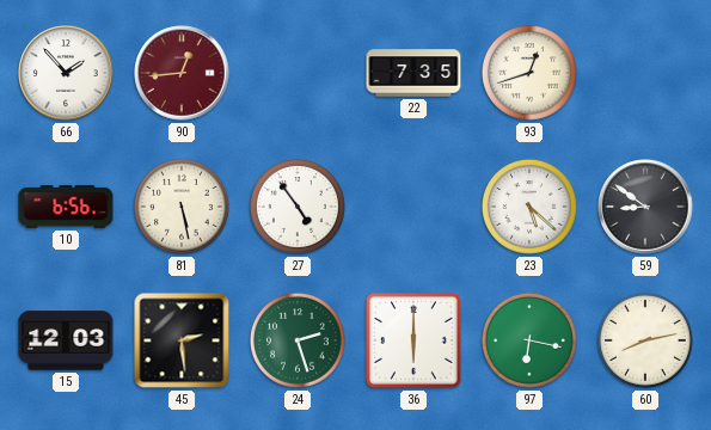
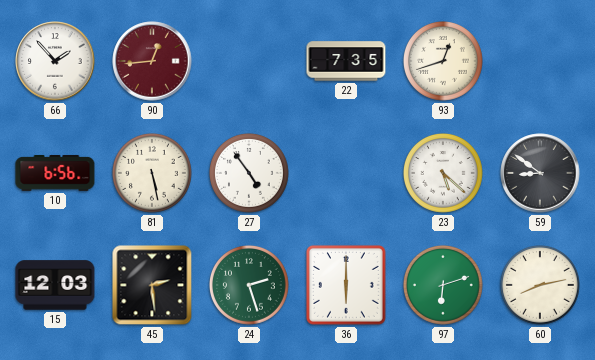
97: 6:17 -> 6:12 (444, 286)
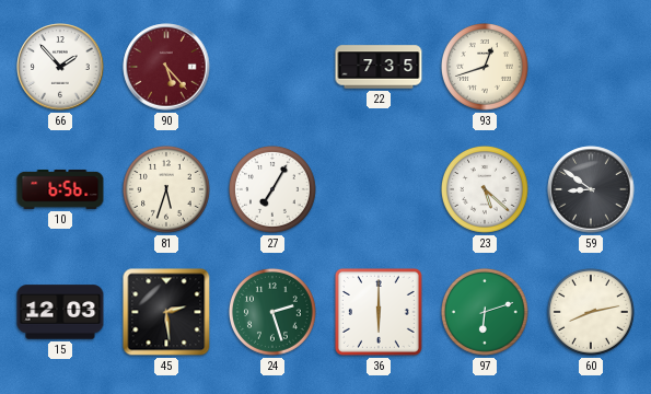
90: 12:44 -> 5:23 (166, 67)
81: 5:28 -> 5:33 (167, 190)
27: 4:54 -> 7:05 (274, 190)
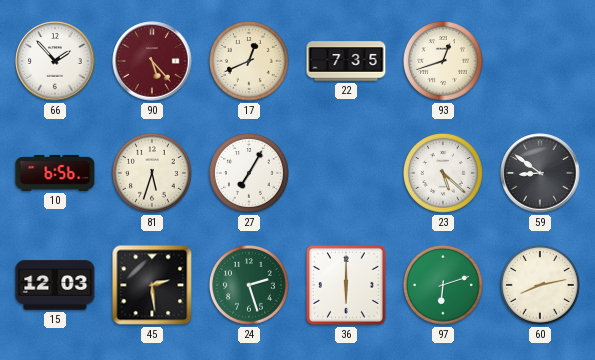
17: none -> 12:41 (250, 62)
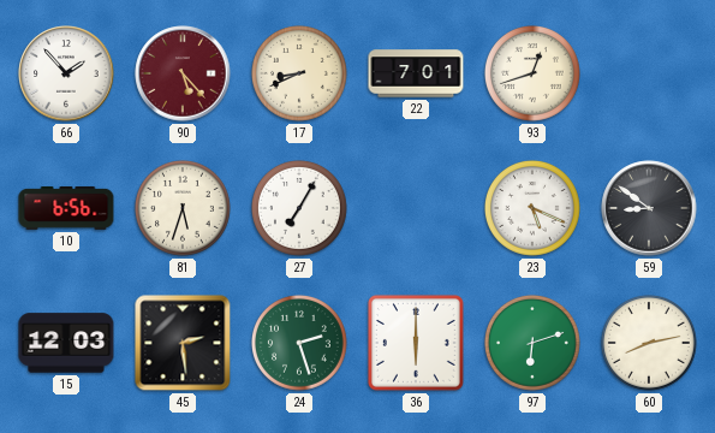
17: 12:41 -> 8:41 (300, 75)
22: 7:35 -> 7:01 (416, 73)
23: 5:22 -> 5:19 (534, 209)
